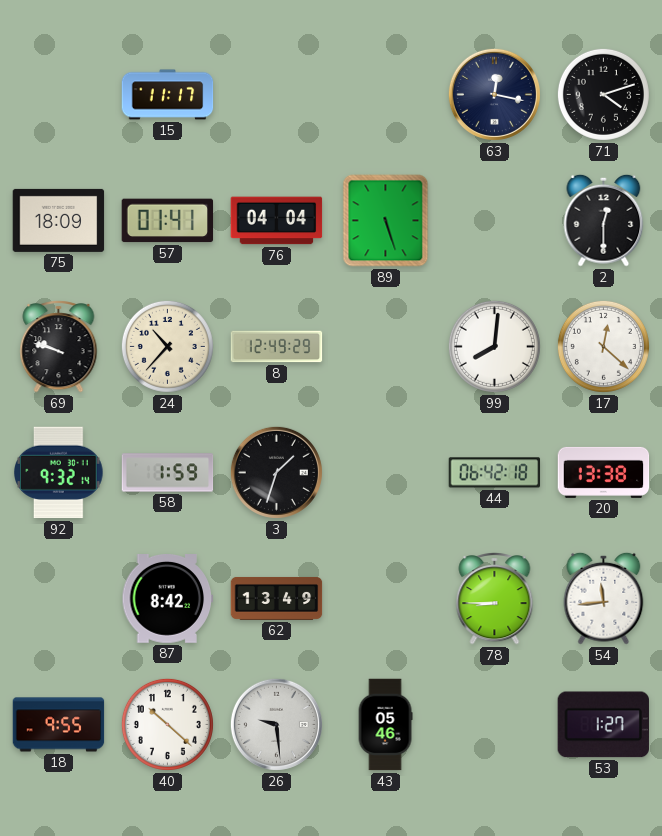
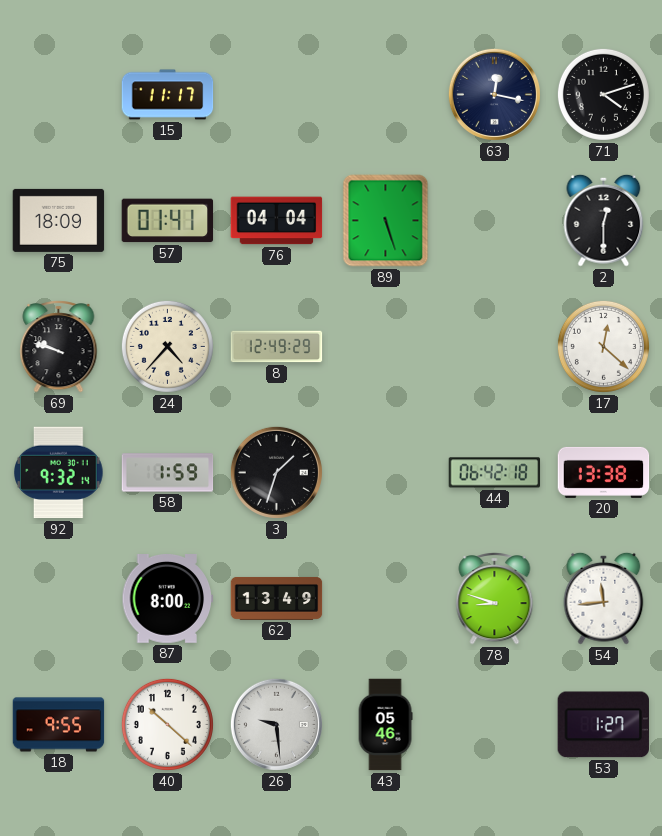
24: 10:37 -> 4:37 (167, 346)
99: 8:01 -> none (494, 346)
87: 8:42 -> 8:00 (168, 599)
78: 8:45 -> 8:48 (495, 599)
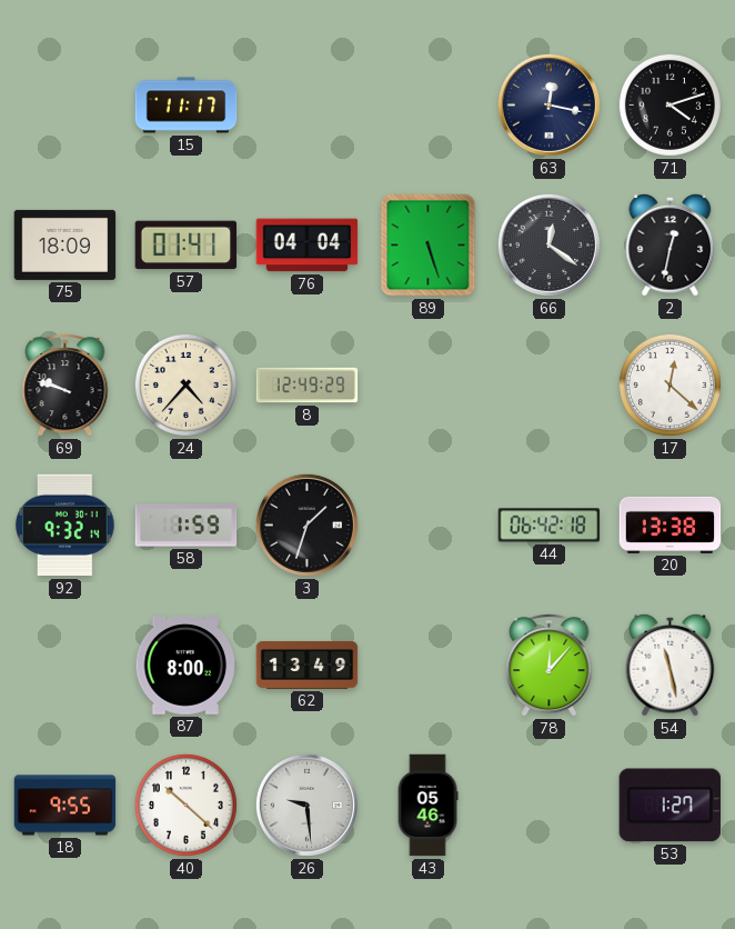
66: none -> 12:21 (548, 244)
2: 12:30 -> 12:32 (671, 244)
78: 8:48 -> 12:07 (550, 666)
54: 11:44 -> 11:28 (671, 665)
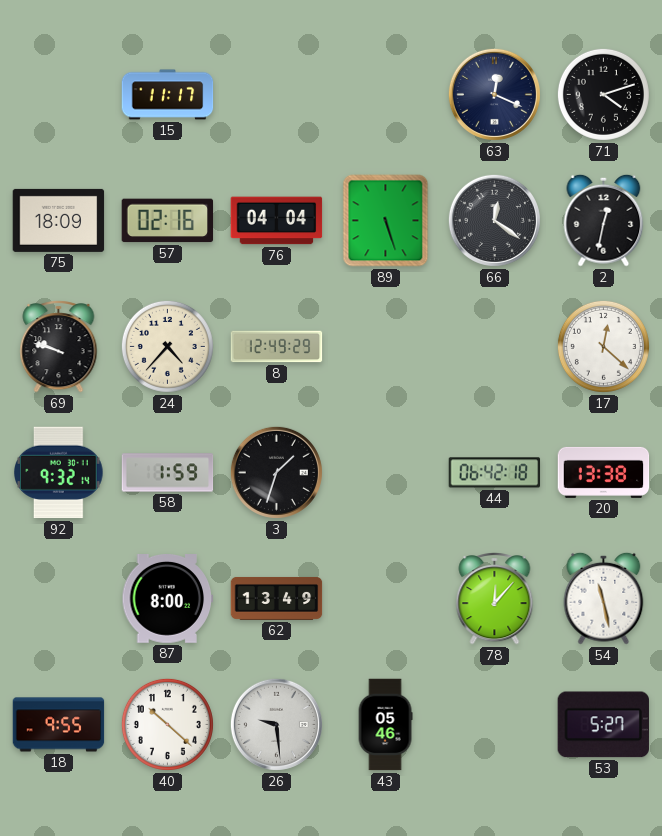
63: 12:17 -> 12:19 (494, 94)
57: 01:41 -> 02:16 (168, 221)
53: 1:27 -> 5:27 (603, 725)
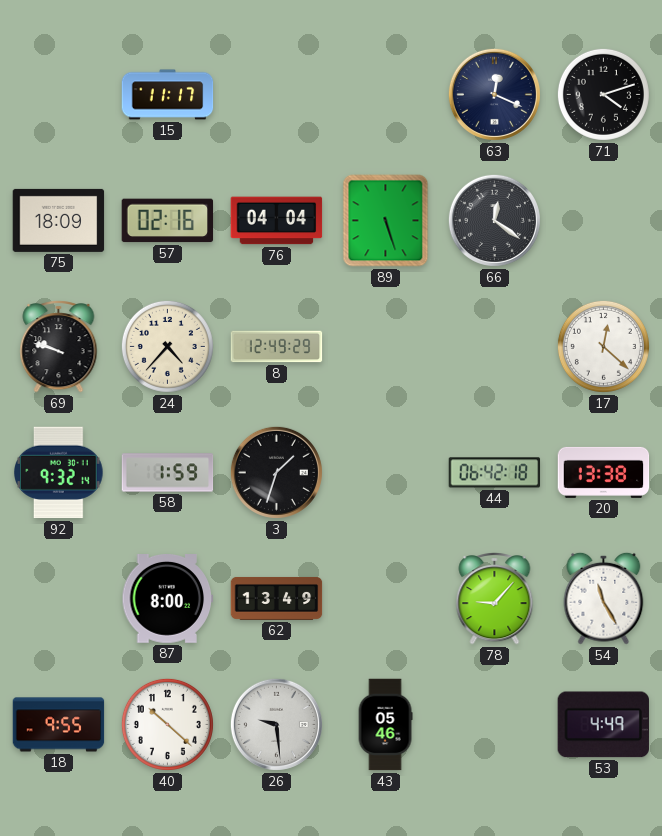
2: 12:32 -> none (604, 220)
78: 12:07 -> 9:07 (495, 599)
54: 11:28 -> 11:25 (604, 598)
53: 5:27 -> 4:49 (603, 725)
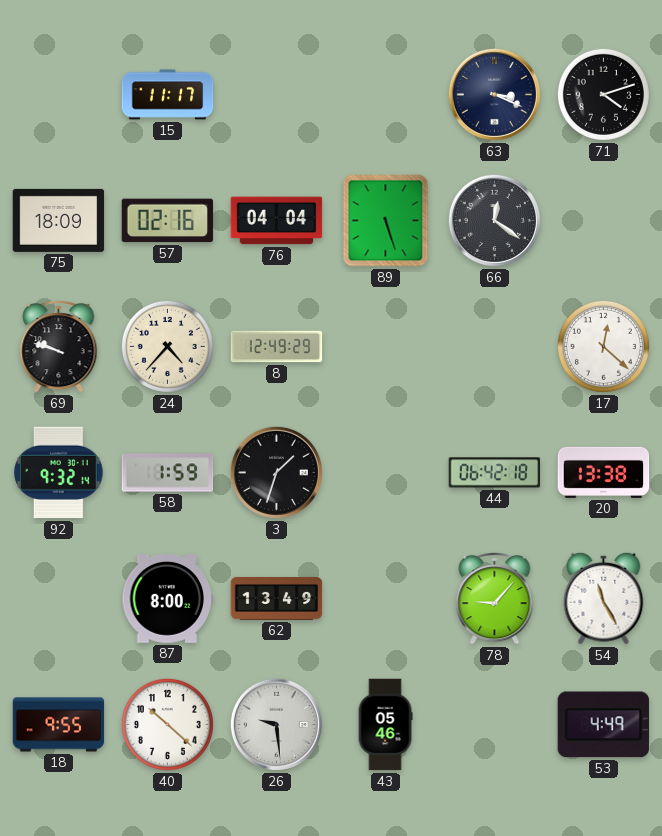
63: 12:19 -> 3:19 (494, 94)
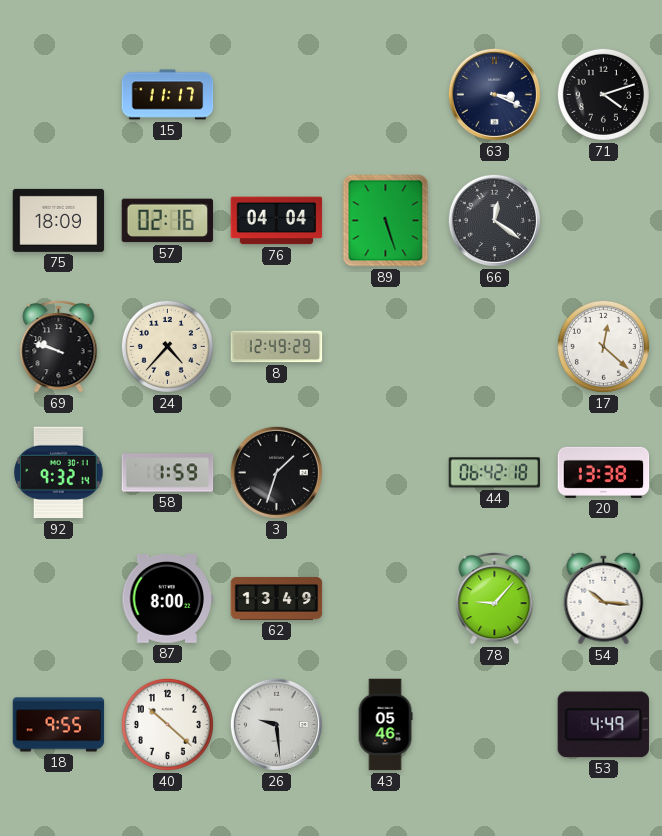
54: 11:25 -> 10:16 (604, 598)
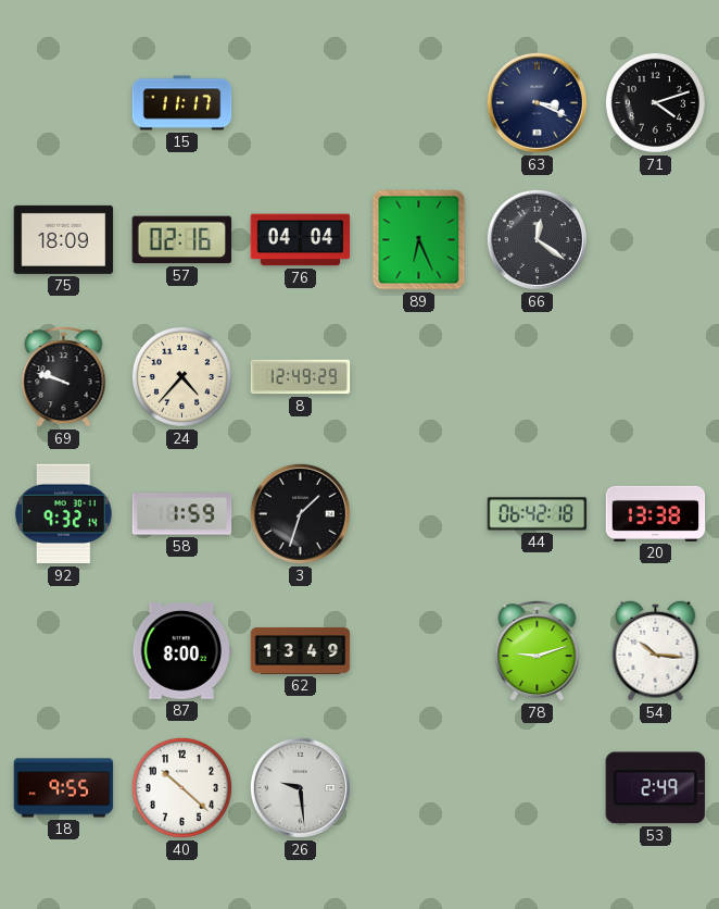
89: 5:27 -> 6:26 (419, 240)
17: 12:22 -> none (603, 346)
78: 9:07 -> 9:12 (538, 651)
43: 05:46 -> none (385, 725)
53: 4:49 -> 2:49 (655, 788)
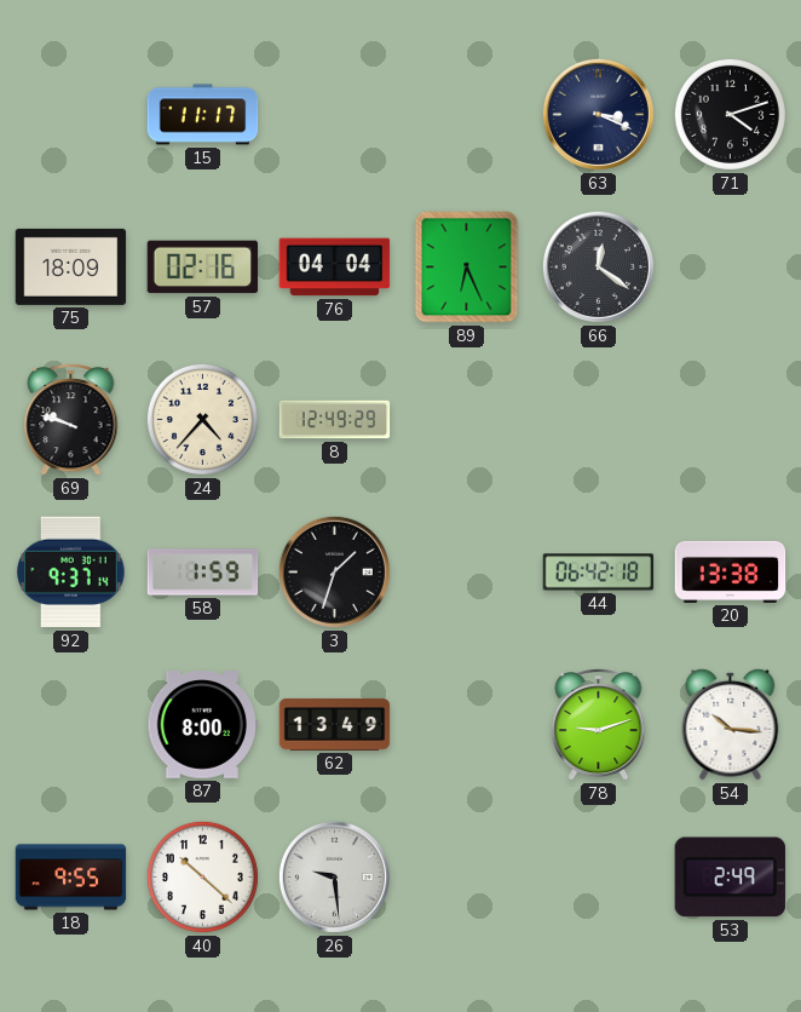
92: 9:32 -> 9:37 (71, 573)
